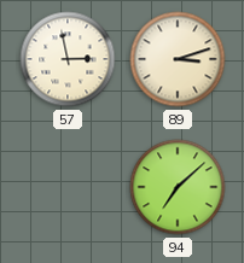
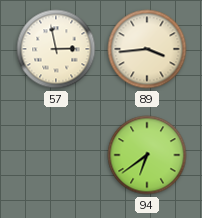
89: 3:12 -> 3:44 (147, 49)
94: 7:08 -> 6:39 (147, 155)
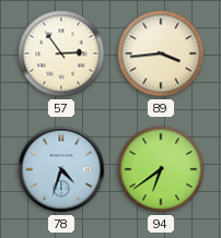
57: 2:58 -> 2:54 (61, 53)
78: none -> 4:33 (61, 169)
